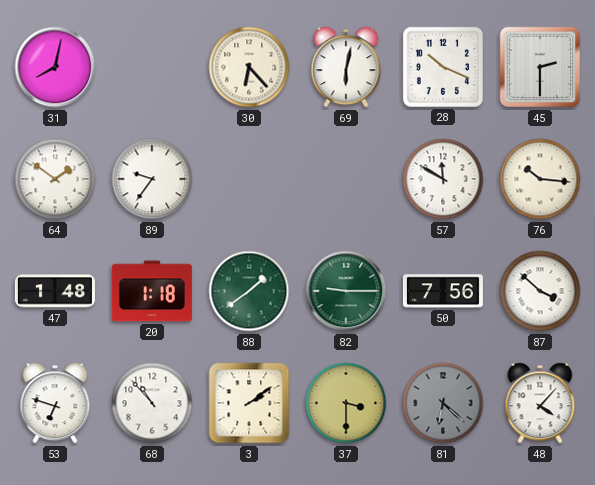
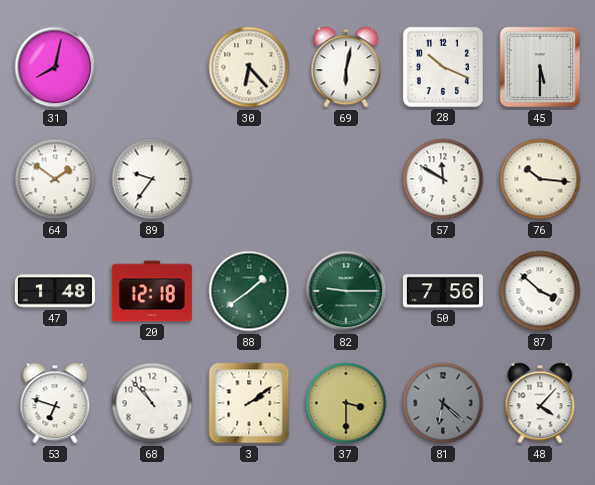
45: 2:30 -> 5:30 (540, 67)
20: 1:18 -> 12:18 (152, 291)
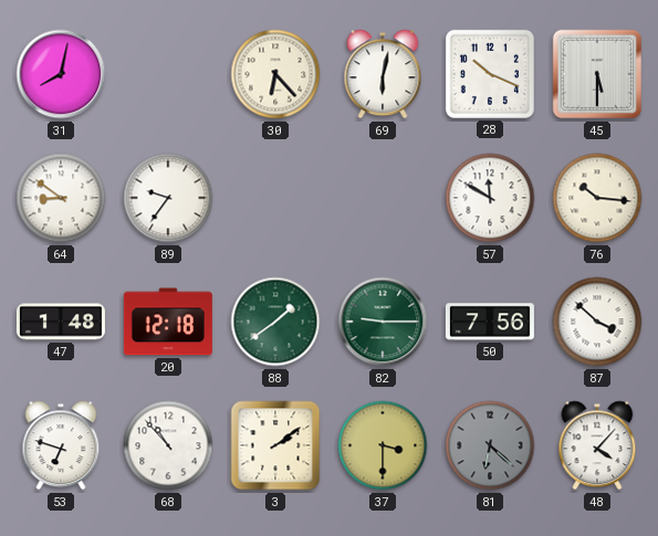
64: 1:51 -> 8:51 (61, 198)
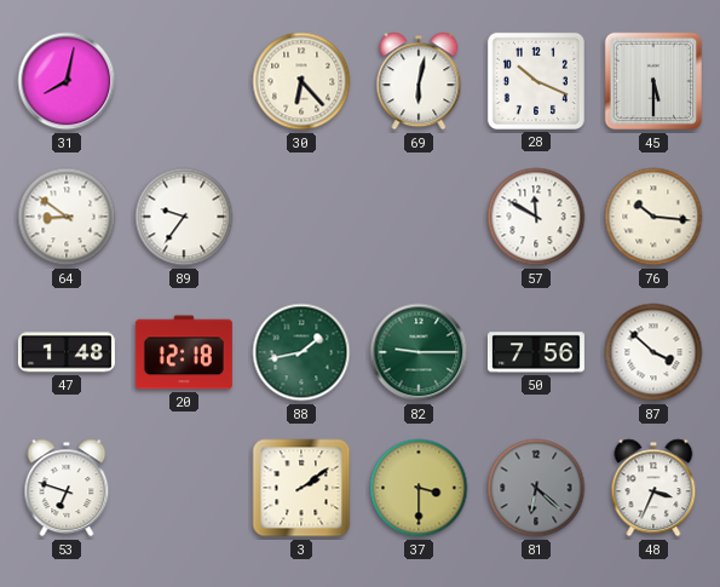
88: 1:39 -> 1:43 (301, 352)
68: 10:53 -> none (168, 445)
48: 4:07 -> 3:34 (653, 488)
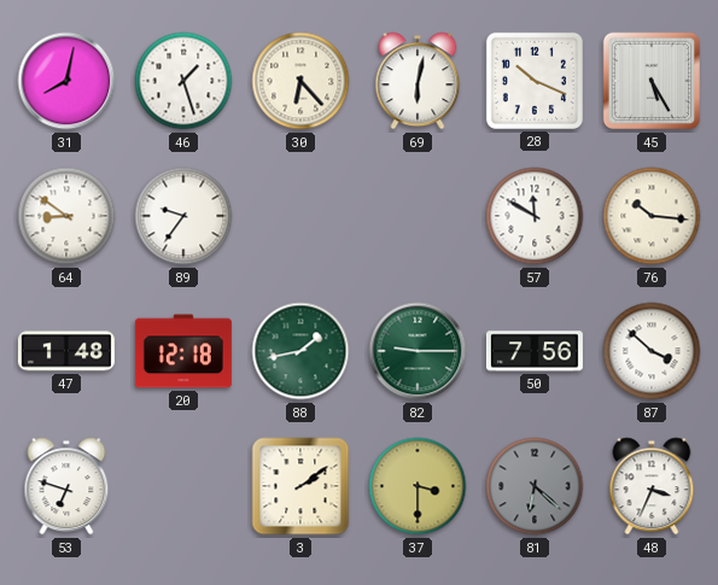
46: none -> 1:27 (183, 81)
45: 5:30 -> 5:25 (652, 81)
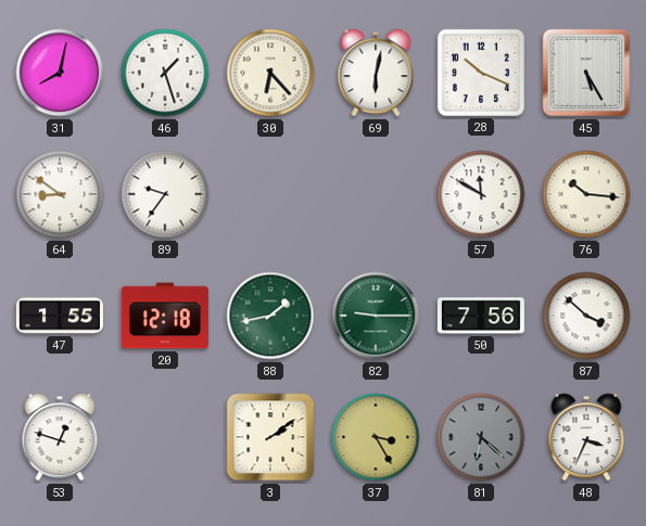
47: 1:48 -> 1:55 (60, 316)
53: 6:48 -> 12:48 (60, 437)
37: 3:30 -> 3:25 (376, 437)
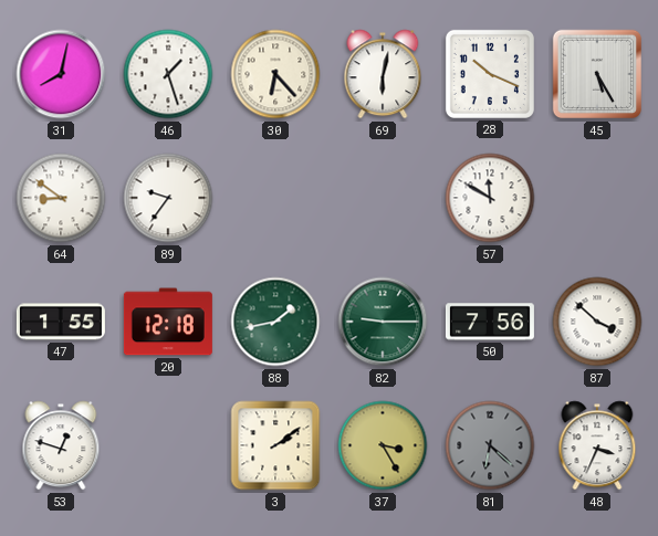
76: 10:16 -> none (586, 194)
